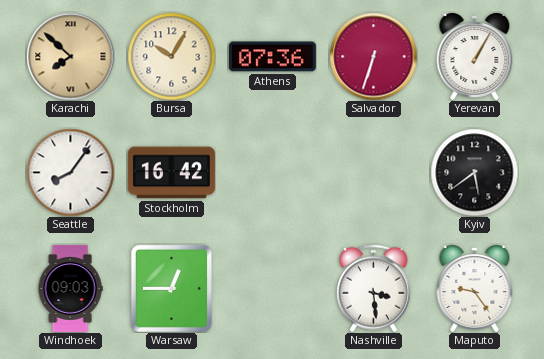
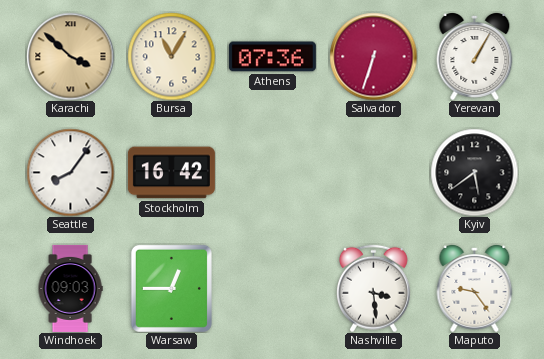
Karachi: 7:52 -> 3:52 (70, 56)
Bursa: 10:05 -> 11:05 (171, 56)
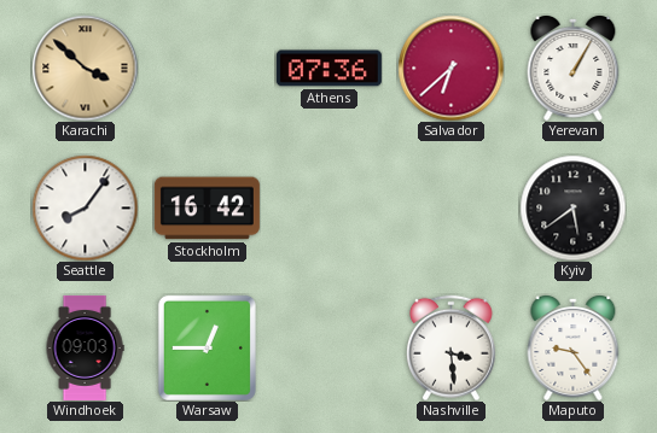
Bursa: 11:05 -> none (171, 56)
Salvador: 6:33 -> 6:38 (450, 68)
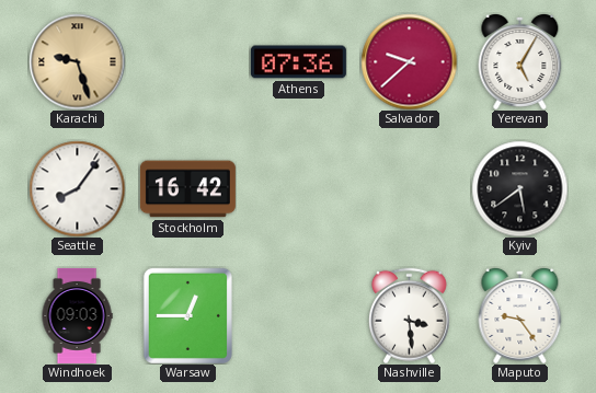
Karachi: 3:52 -> 9:27 (77, 61)
Salvador: 6:38 -> 9:38 (409, 61)
Yerevan: 1:05 -> 5:05 (520, 62)
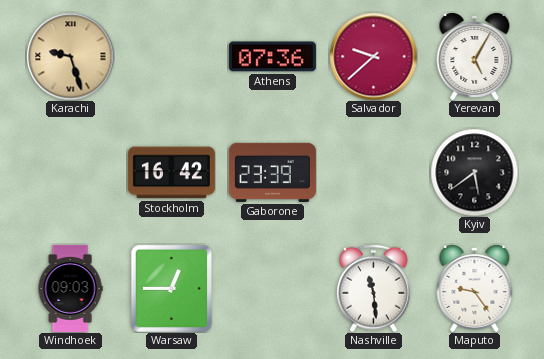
Seattle: 8:06 -> none (77, 188)
Gaborone: none -> 23:39 (272, 172)
Nashville: 3:29 -> 11:29 (373, 288)
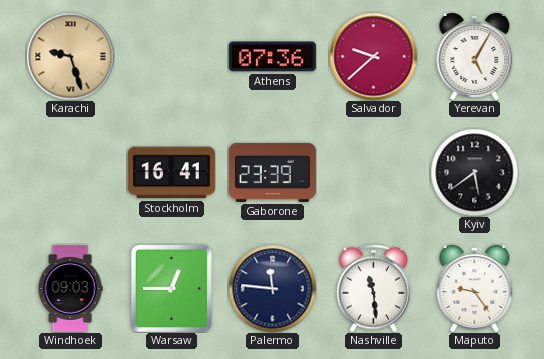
Stockholm: 16:42 -> 16:41 (171, 173)
Palermo: none -> 11:46 (272, 288)
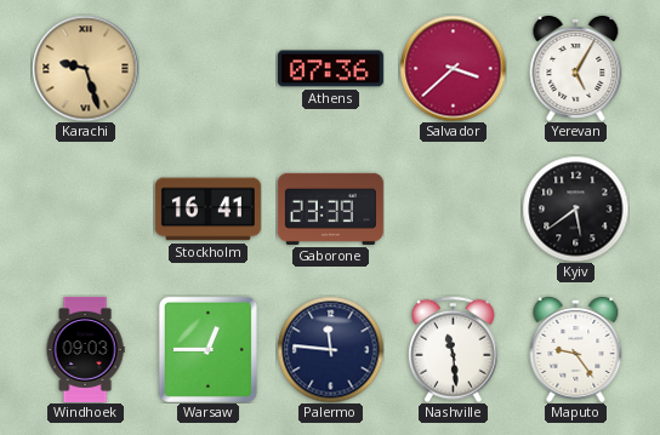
Salvador: 9:38 -> 3:38 (453, 68)
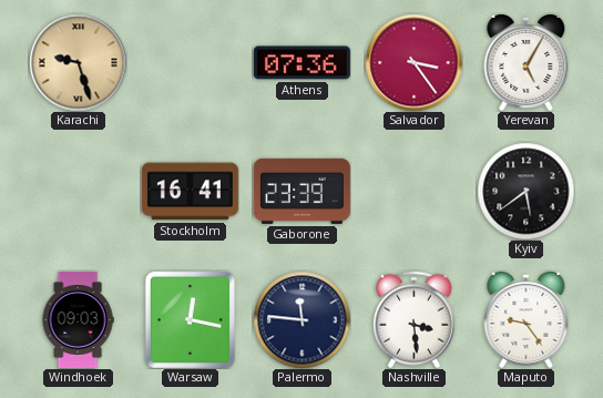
Salvador: 3:38 -> 3:24 (413, 62)
Warsaw: 12:45 -> 12:17 (190, 319)
Nashville: 11:29 -> 3:29 (413, 319)
